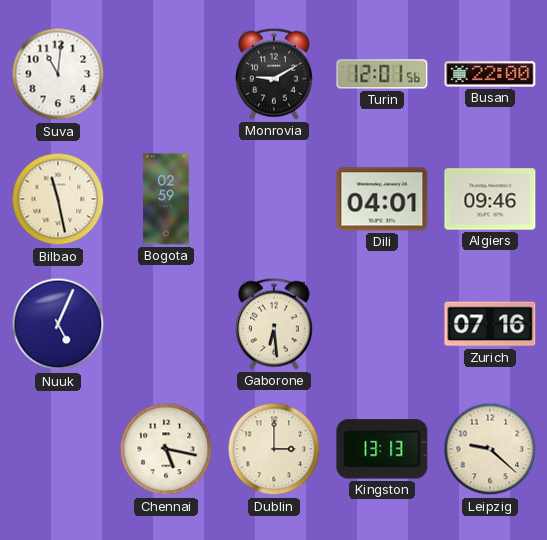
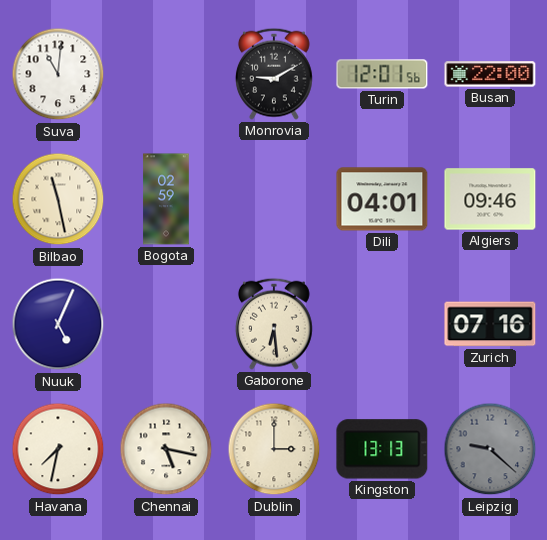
Havana: none -> 7:32 (58, 449)
Leipzig dial: cream -> grey (490, 449)
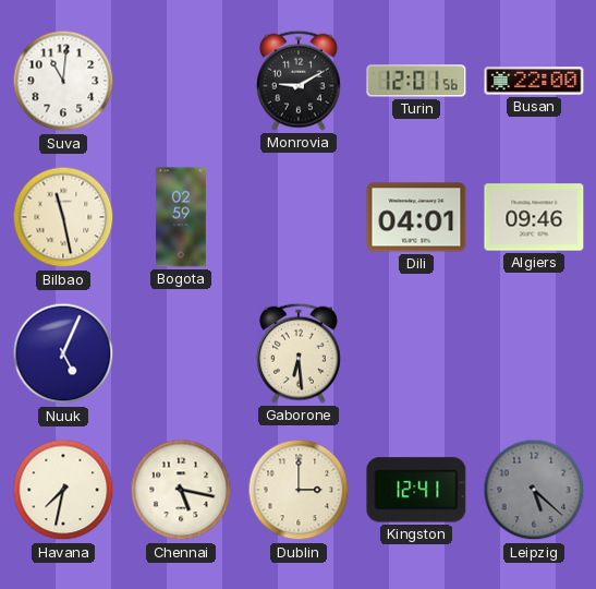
Zurich: 07:16 -> none (490, 324)
Kingston: 13:13 -> 12:41 (416, 490)
Leipzig: 9:22 -> 5:22 (534, 490)
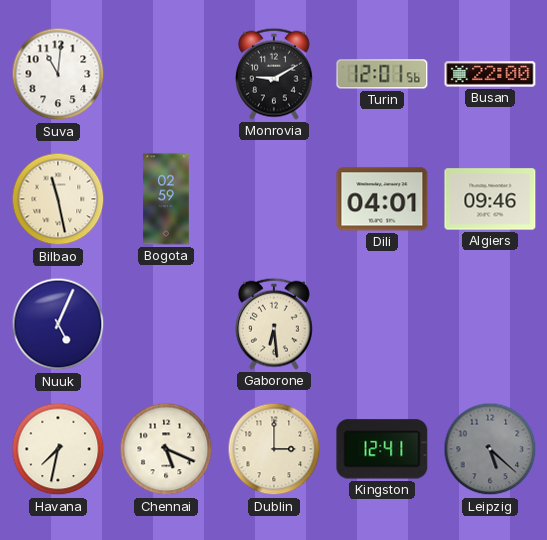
Chennai: 5:17 -> 5:19 (166, 449)
